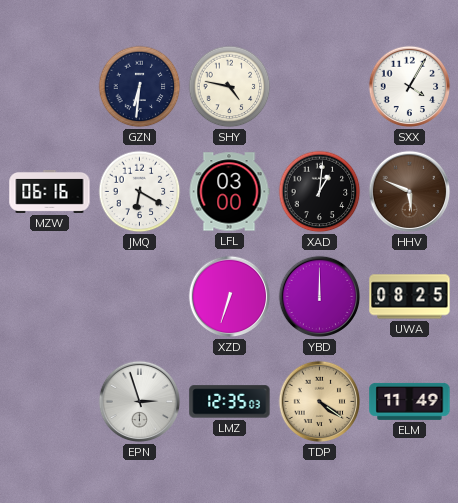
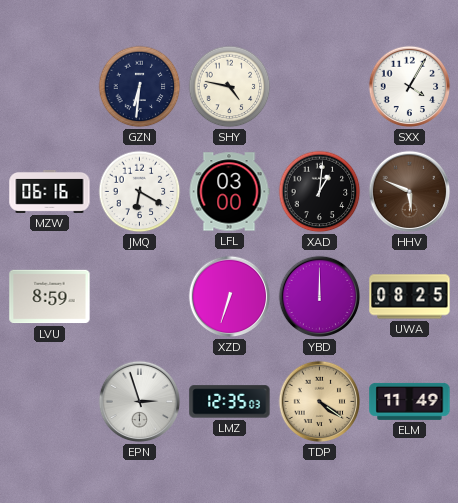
LVU: none -> 8:59 (50, 297)
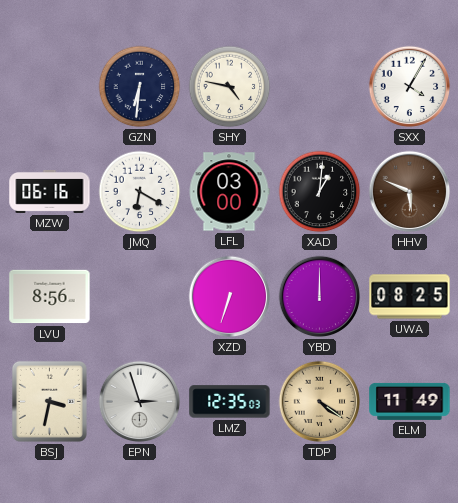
LVU: 8:59 -> 8:56 (50, 297)
BSJ: none -> 3:32 (49, 401)
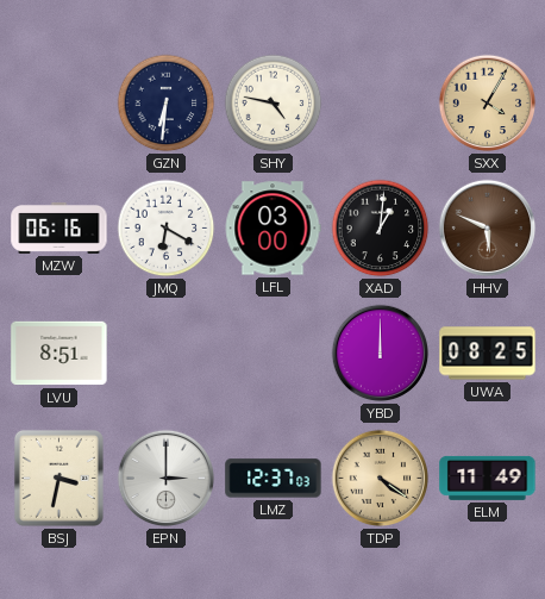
SXX dial: white -> champagne (488, 104)
LVU: 8:56 -> 8:51 (59, 354)
XZD: 6:33 -> none (230, 297)
EPN: 2:57 -> 3:00 (167, 479)
LMZ: 12:35 -> 12:37 (274, 479)
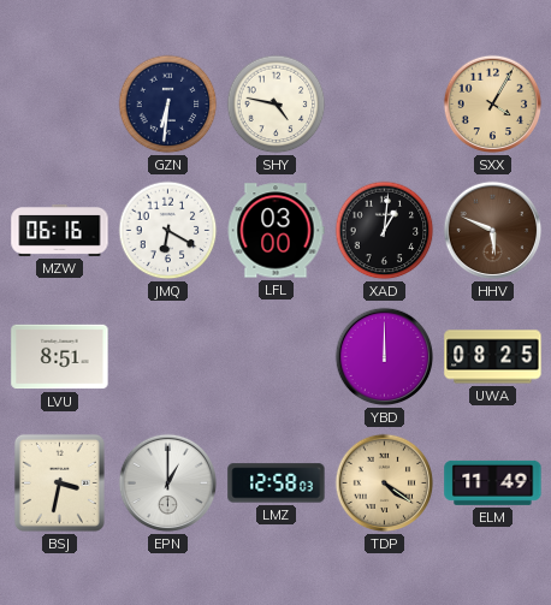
EPN: 3:00 -> 1:00 (168, 484)
LMZ: 12:37 -> 12:58 (277, 484)
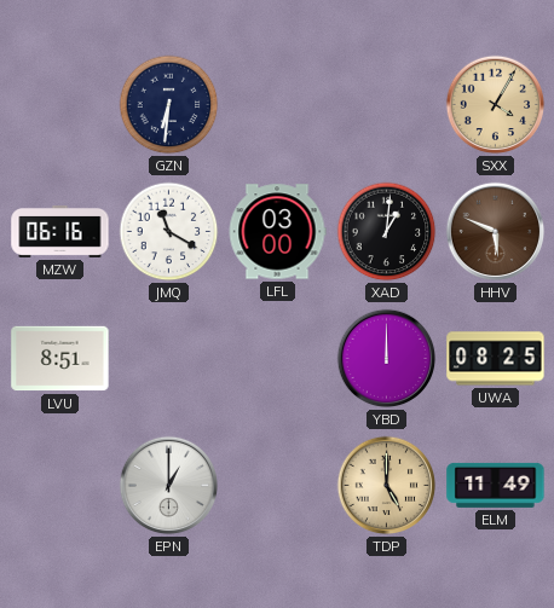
SHY: 4:47 -> none (277, 105)
JMQ: 6:20 -> 11:20 (169, 232)
BSJ: 3:32 -> none (59, 482)
LMZ: 12:58 -> none (277, 484)
TDP: 4:21 -> 5:00 (387, 486)
